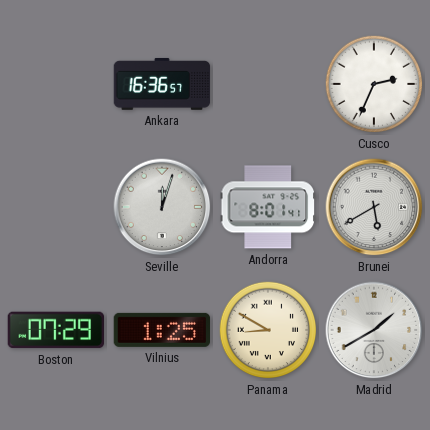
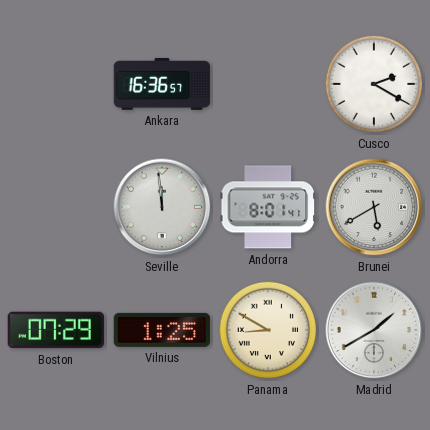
Cusco: 2:34 -> 2:20 (374, 84)
Seville: 12:03 -> 11:59 (162, 207)
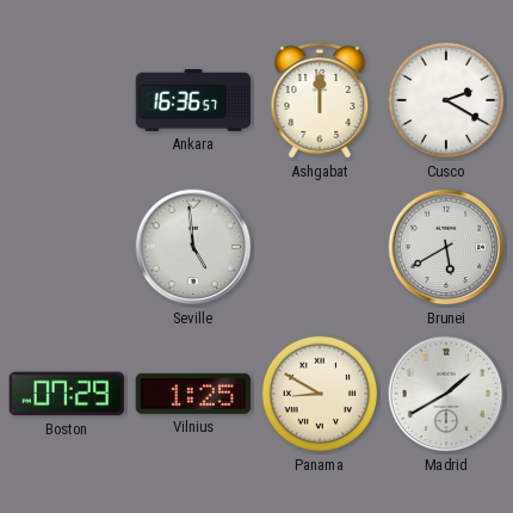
Ashgabat: none -> 12:00 (320, 100)
Seville: 11:59 -> 4:59 (193, 247)
Andorra: 8:01 -> none (267, 207)
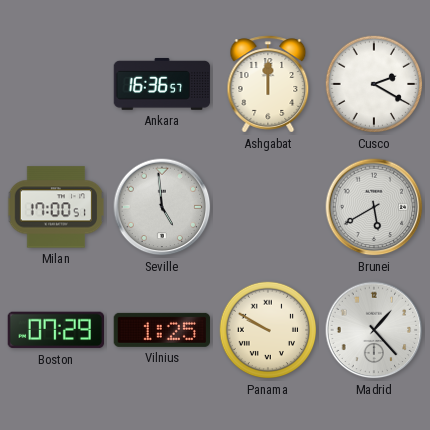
Milan: none -> 17:00 (56, 207)
Panama: 8:50 -> 9:50 (268, 330)
Madrid: 1:40 -> 1:23 (374, 330)
